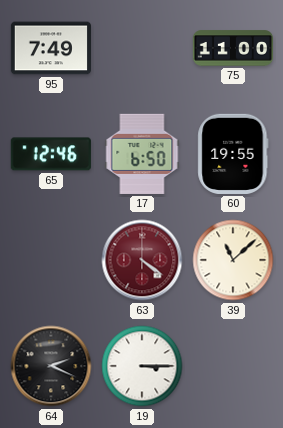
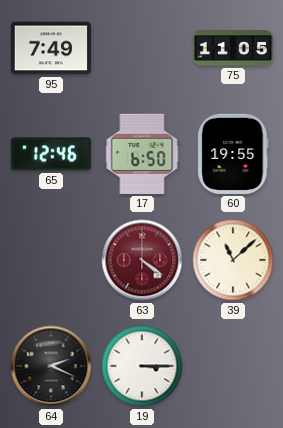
75: 11:00 -> 11:05 (232, 48)
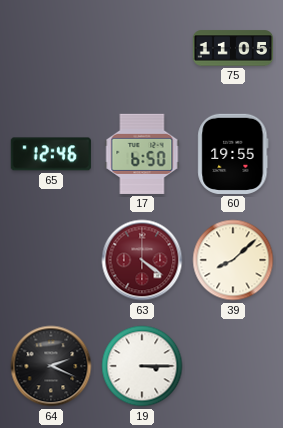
95: 7:49 -> none (50, 48)
39: 11:08 -> 8:08 (233, 260)
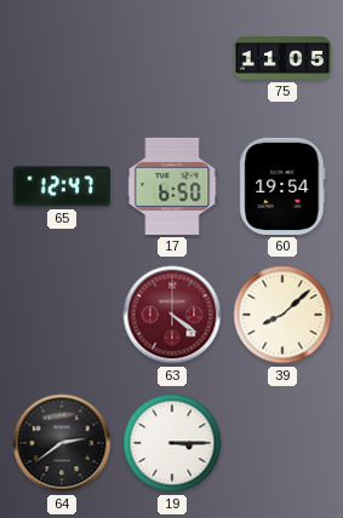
65: 12:46 -> 12:47 (62, 186)
60: 19:55 -> 19:54 (282, 186)
64: 2:19 -> 2:39 (62, 443)
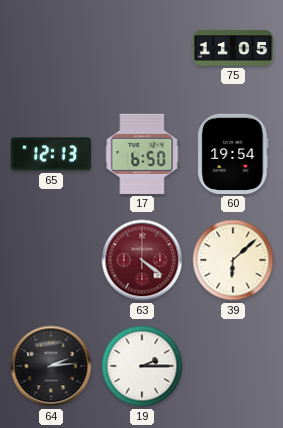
65: 12:47 -> 12:13 (51, 154)
39: 8:08 -> 6:08 (233, 260)
64: 2:39 -> 2:14 (51, 366)
19: 3:15 -> 2:15 (142, 366)
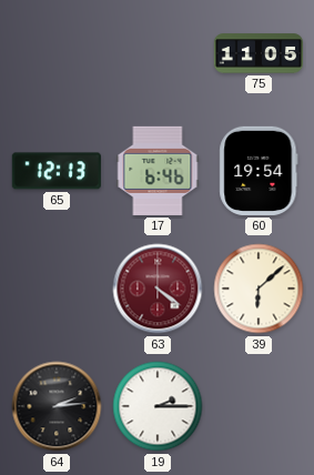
17: 6:50 -> 6:46 (158, 171)
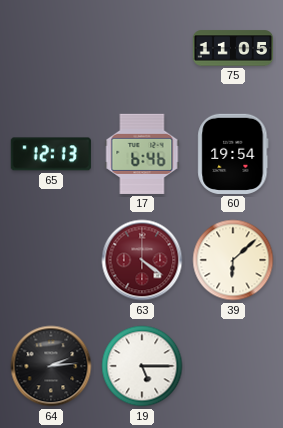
19: 2:15 -> 5:15 (142, 366)
